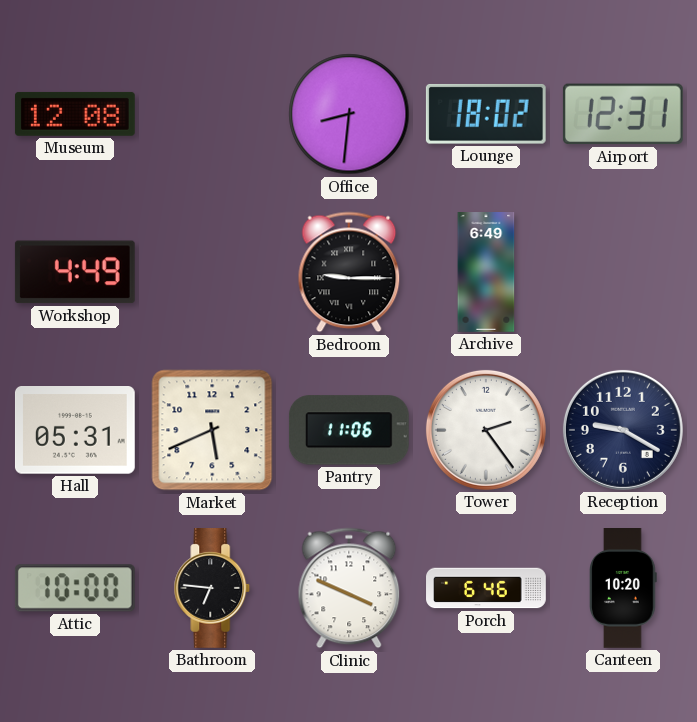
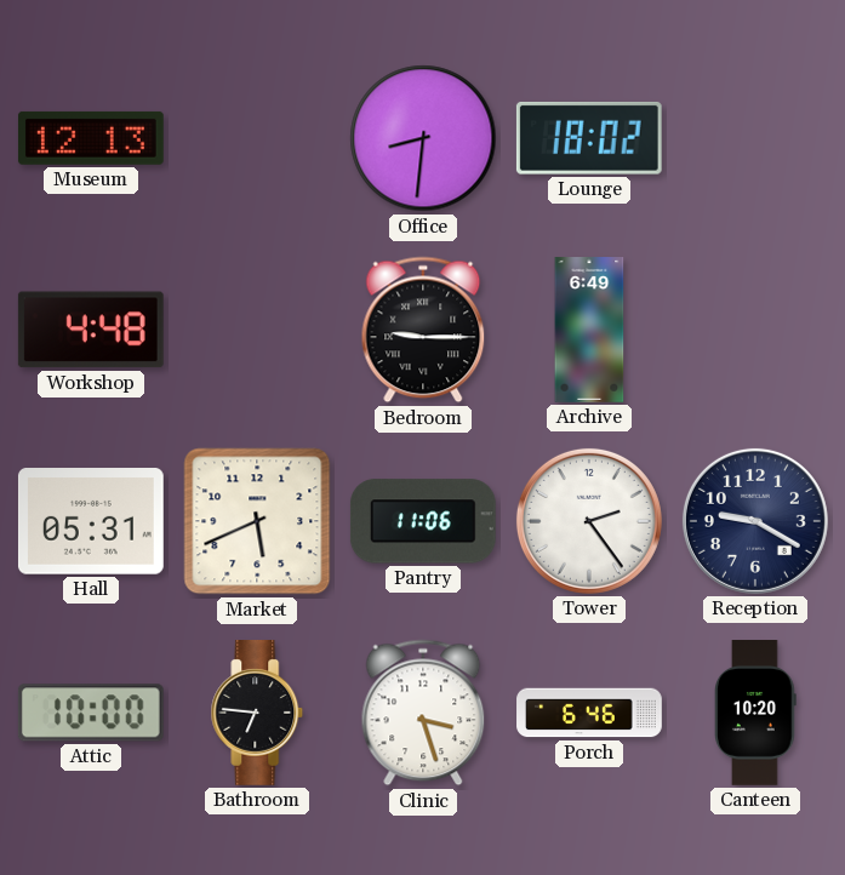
Museum: 12:08 -> 12:13 (91, 138)
Airport: 12:31 -> none (623, 114)
Workshop: 4:49 -> 4:48 (91, 330)
Clinic: 3:49 -> 3:27 (423, 713)
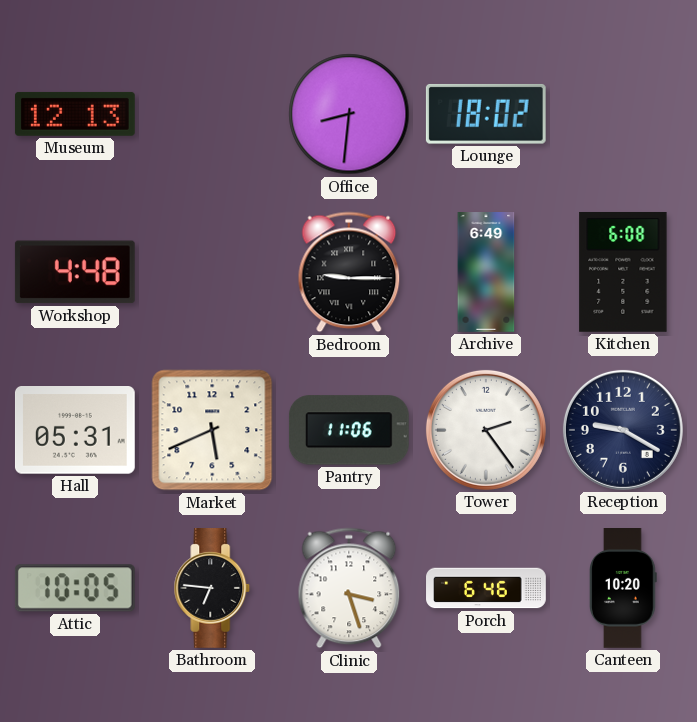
Kitchen: none -> 6:08 (623, 272)
Attic: 10:00 -> 10:05 (75, 588)
